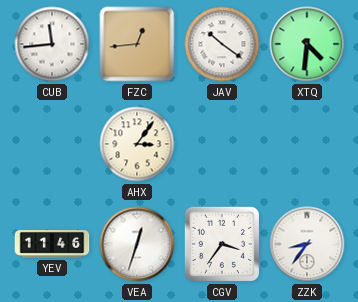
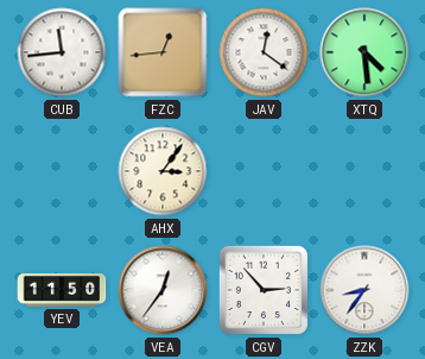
JAV: 10:21 -> 12:21 (264, 52)
XTQ: 4:31 -> 4:29 (364, 52)
YEV: 11:46 -> 11:50 (62, 291)
VEA: 12:33 -> 12:36 (163, 290)
CGV: 3:36 -> 2:53 (264, 290)
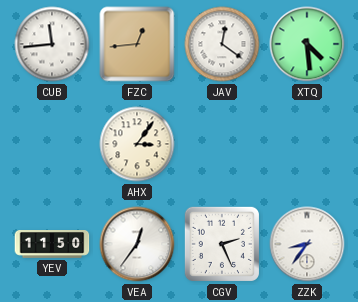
CGV: 2:53 -> 2:26 (222, 244)
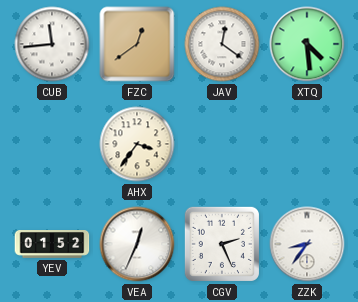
FZC: 12:44 -> 12:39 (137, 44)
AHX: 3:06 -> 3:36 (137, 144)
YEV: 11:50 -> 01:52 (52, 245)
VEA: 12:36 -> 12:34 (137, 244)
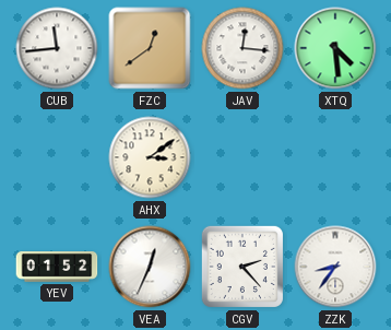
JAV: 12:21 -> 12:16 (242, 48)
AHX: 3:36 -> 3:09 (150, 157)
CGV: 2:26 -> 2:23 (242, 267)
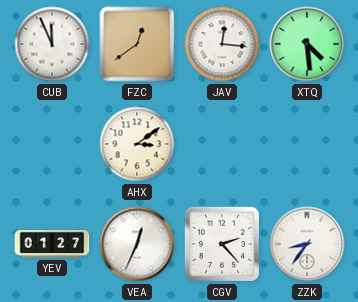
CUB: 11:44 -> 11:56 (52, 44)
YEV: 01:52 -> 01:27 (52, 245)
